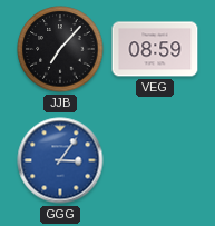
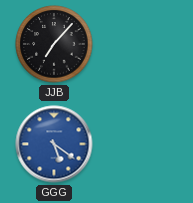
VEG: 08:59 -> none (155, 49)
GGG: 3:06 -> 5:21 (54, 144)
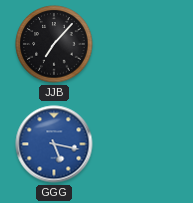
GGG: 5:21 -> 5:17 (54, 144)
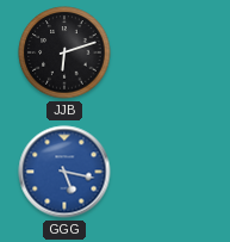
JJB: 7:07 -> 6:12 (64, 52)
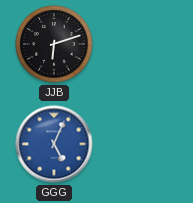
GGG: 5:17 -> 5:04 (54, 144)
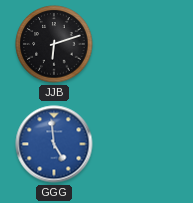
GGG: 5:04 -> 4:59 (54, 144)
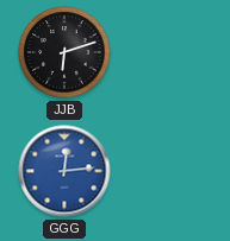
GGG: 4:59 -> 12:14 (64, 171)
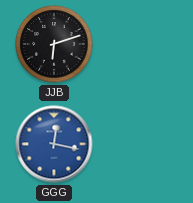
GGG: 12:14 -> 12:17 (54, 144)
